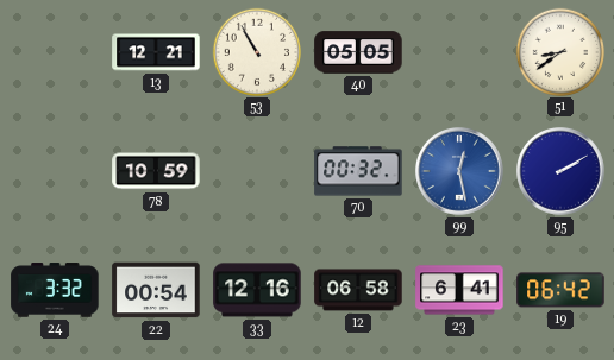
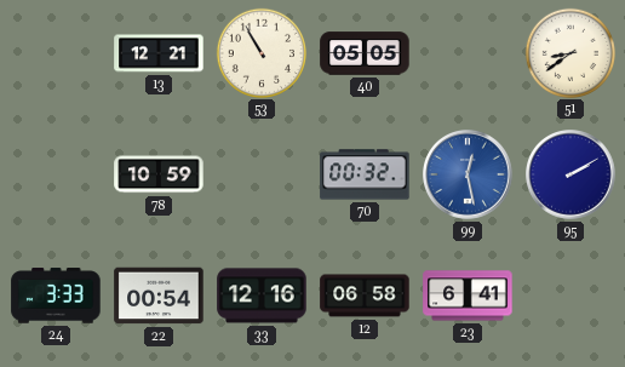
24: 3:32 -> 3:33 (56, 296)
19: 06:42 -> none (560, 290)
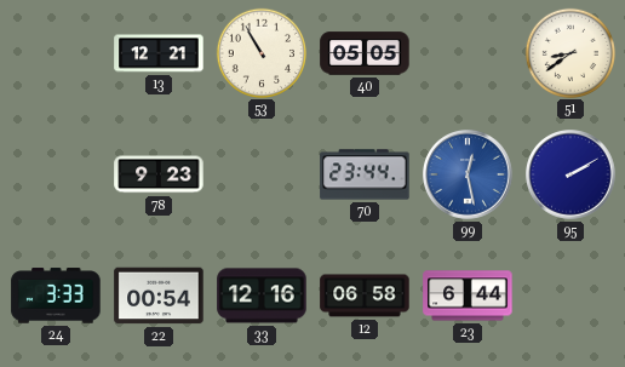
78: 10:59 -> 9:23 (159, 174)
70: 00:32 -> 23:44 (365, 174)
23: 6:41 -> 6:44 (468, 296)
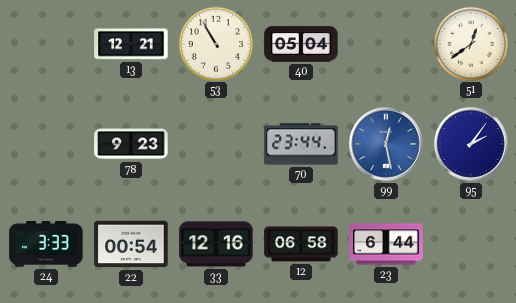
40: 05:05 -> 05:04 (301, 44)
51: 8:39 -> 12:39 (470, 43)
95: 2:10 -> 2:06 (472, 145)
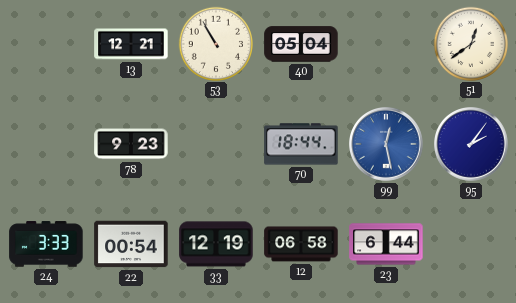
70: 23:44 -> 18:44 (301, 144)
33: 12:16 -> 12:19 (216, 244)
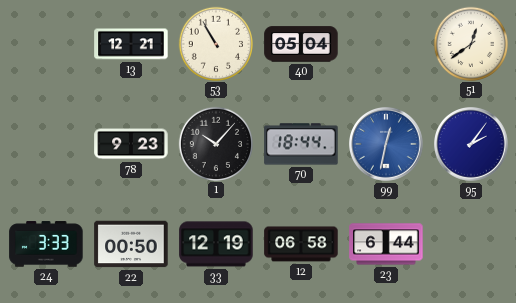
1: none -> 10:07 (215, 143)
99: 12:28 -> 12:32 (387, 145)
22: 00:54 -> 00:50 (131, 244)
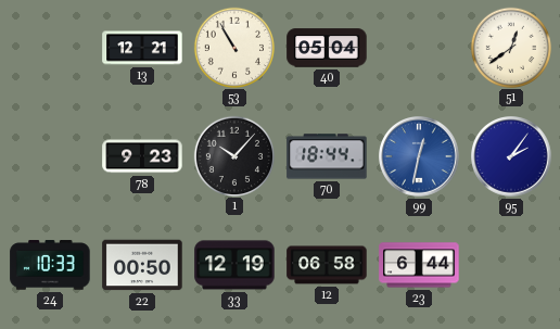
24: 3:33 -> 10:33 (50, 265)
